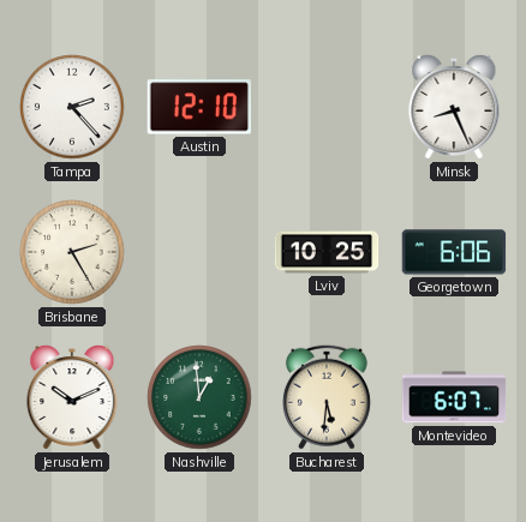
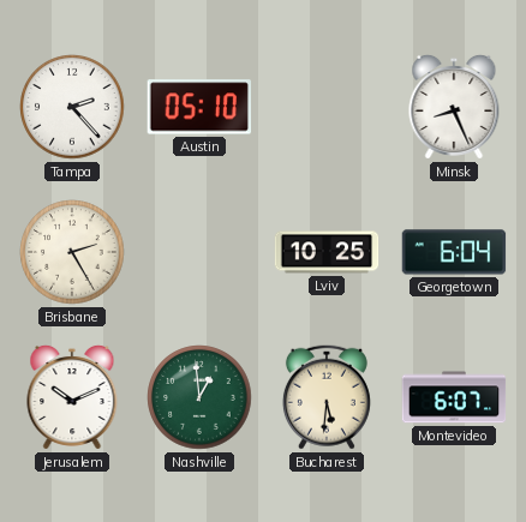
Austin: 12:10 -> 05:10 (198, 107)
Georgetown: 6:06 -> 6:04 (454, 252)
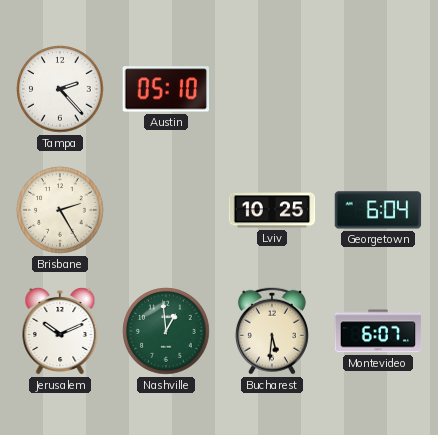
Minsk: 8:26 -> none (454, 107)
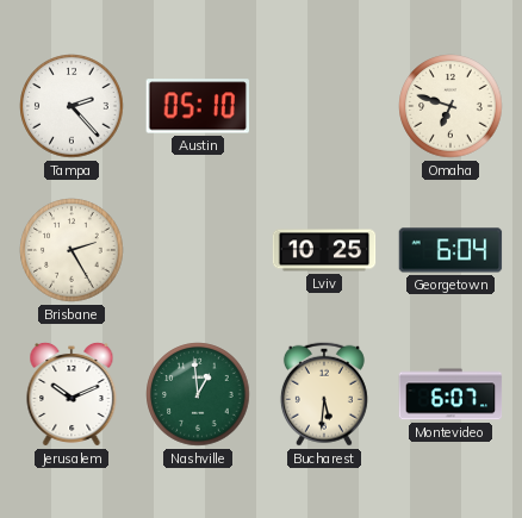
Omaha: none -> 6:48 (450, 106)
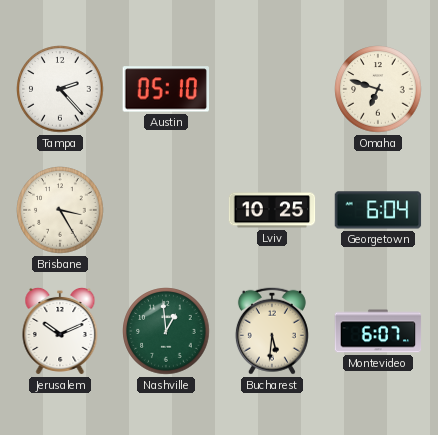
Brisbane: 2:25 -> 3:25 (60, 210)
